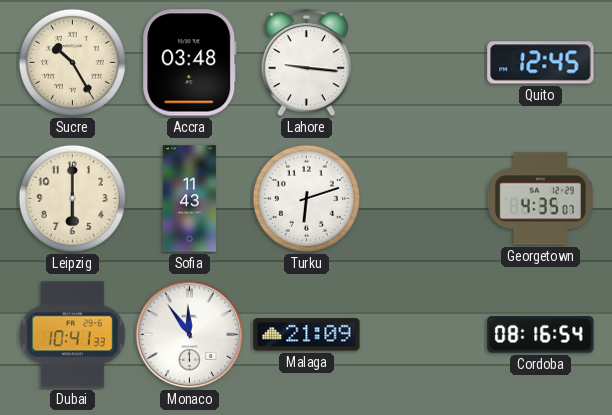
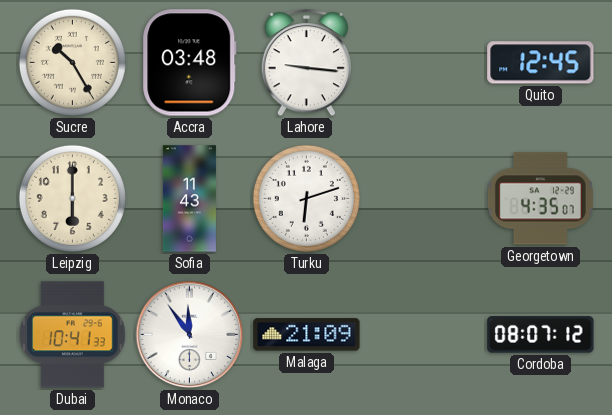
Cordoba: 08:16 -> 08:07 (541, 335)
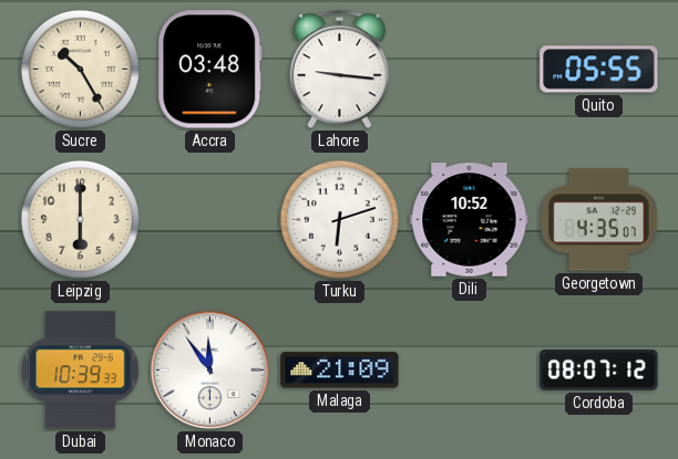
Quito: 12:45 -> 05:55 (599, 70)
Sofia: 11:43 -> none (189, 199)
Dili: none -> 10:52 (470, 220)
Dubai: 10:41 -> 10:39 (81, 371)
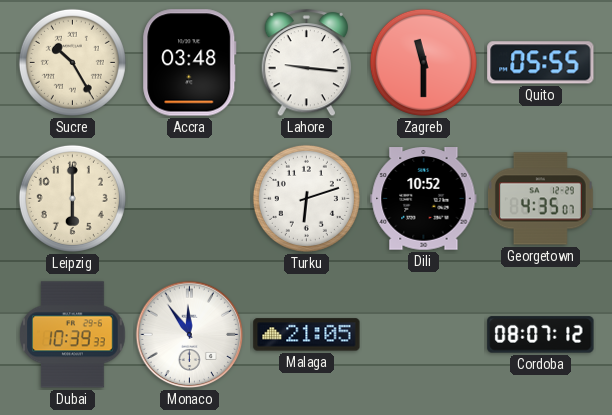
Zagreb: none -> 11:30 (423, 62)
Malaga: 21:09 -> 21:05 (307, 335)
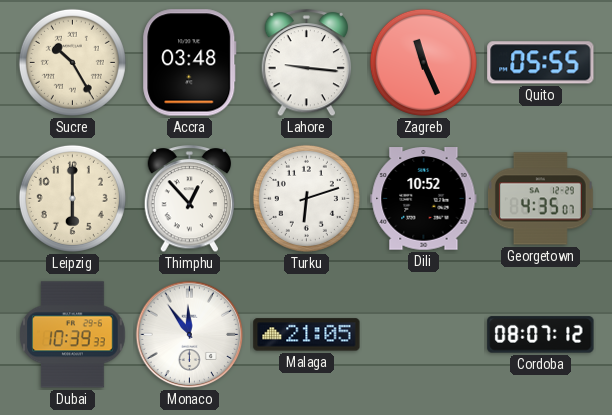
Zagreb: 11:30 -> 11:26 (423, 62)
Thimphu: none -> 12:53 (190, 199)
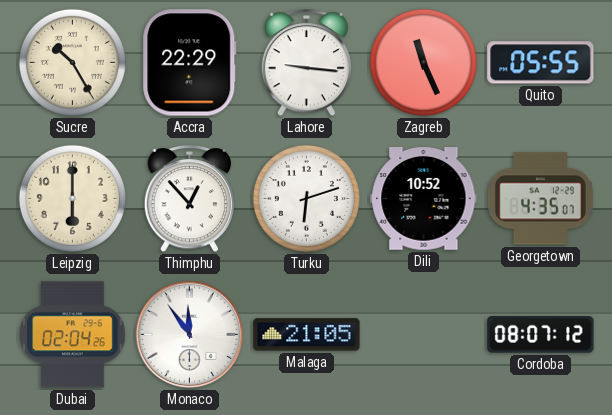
Accra: 03:48 -> 22:29 (190, 63)
Dubai: 10:39 -> 02:04 (73, 335)
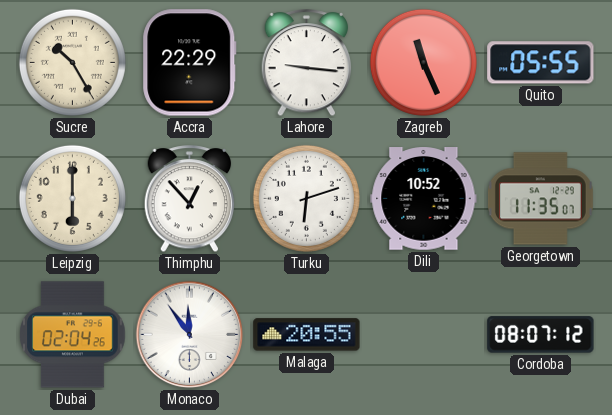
Georgetown: 4:35 -> 11:35 (540, 199)
Malaga: 21:05 -> 20:55 (307, 335)
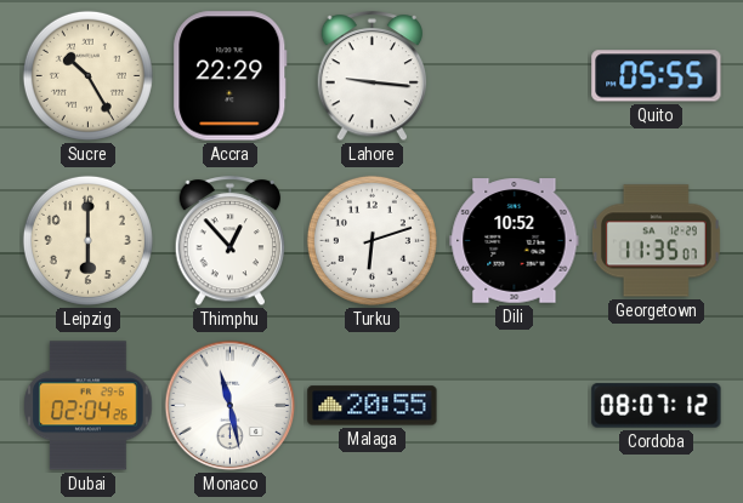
Zagreb: 11:26 -> none (423, 62)
Monaco: 11:54 -> 11:28 (231, 406)
